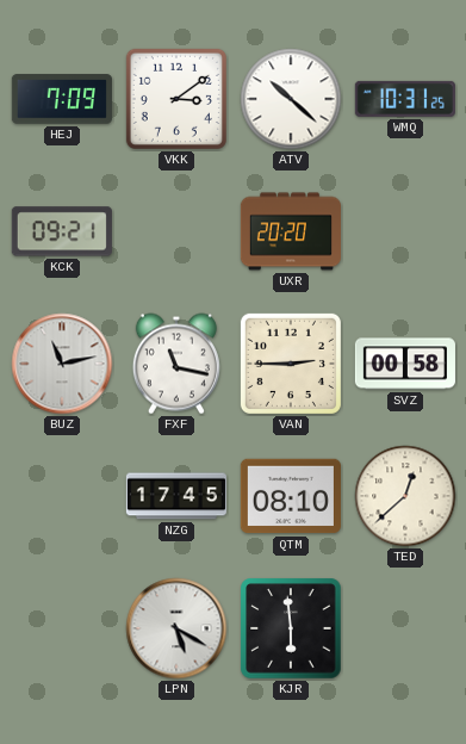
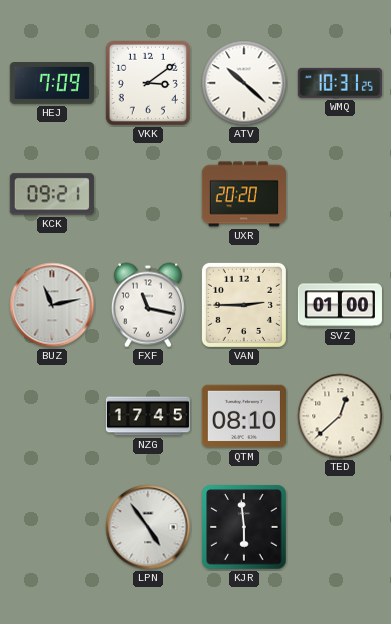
SVZ: 00:58 -> 01:00 (340, 305)
LPN: 5:20 -> 4:54 (148, 527)
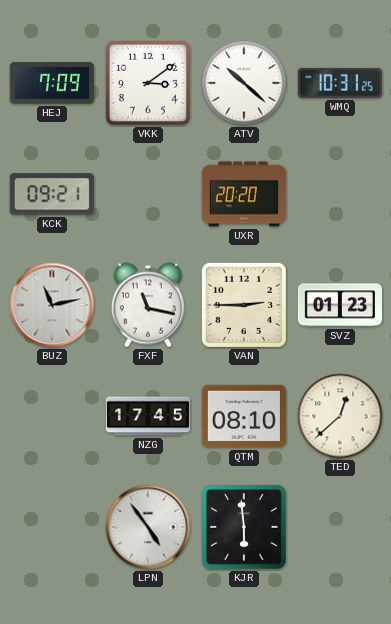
SVZ: 01:00 -> 01:23 (340, 305)
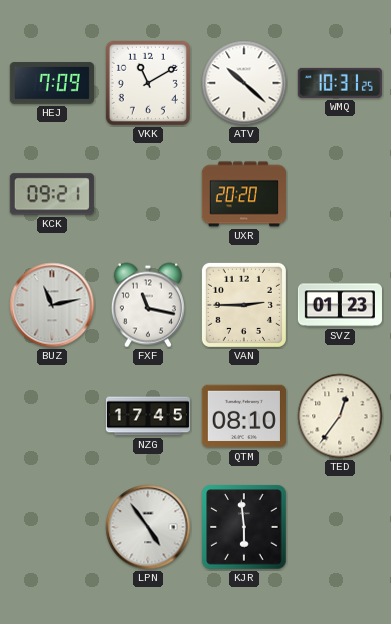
VKK: 3:09 -> 11:10 (148, 83)
TED: 12:38 -> 12:36 (340, 416)
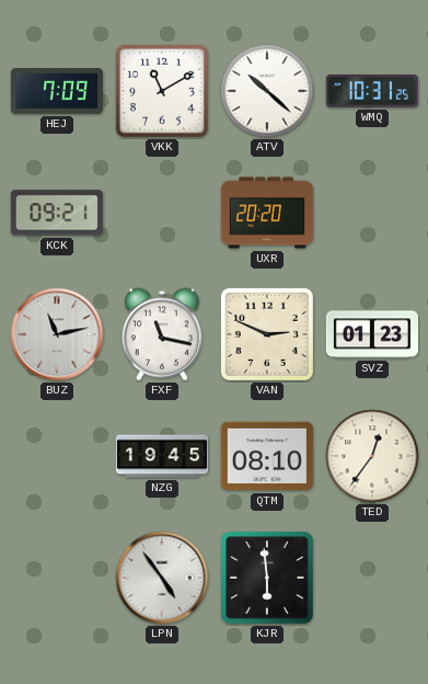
VAN: 2:45 -> 2:49 (267, 334)
NZG: 17:45 -> 19:45 (162, 456)
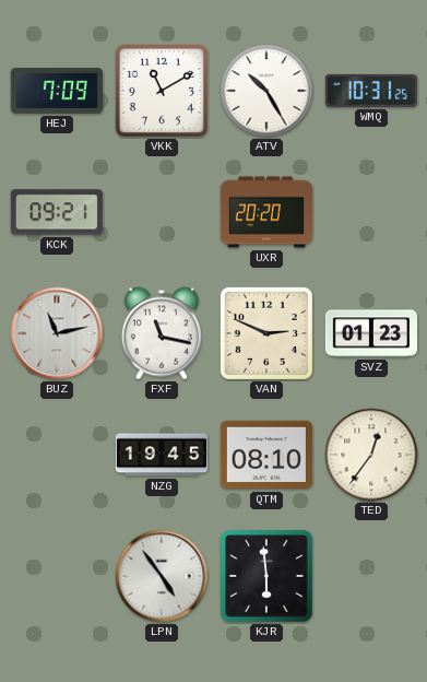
ATV: 10:22 -> 10:25 (266, 91)
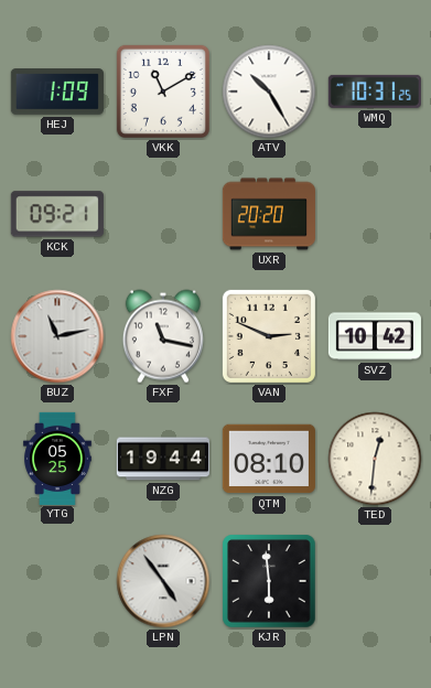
HEJ: 7:09 -> 1:09 (57, 92)
SVZ: 01:23 -> 10:42 (375, 336)
YTG: none -> 05:25 (57, 458)
NZG: 19:45 -> 19:44 (163, 459)
TED: 12:36 -> 12:31 (375, 459)
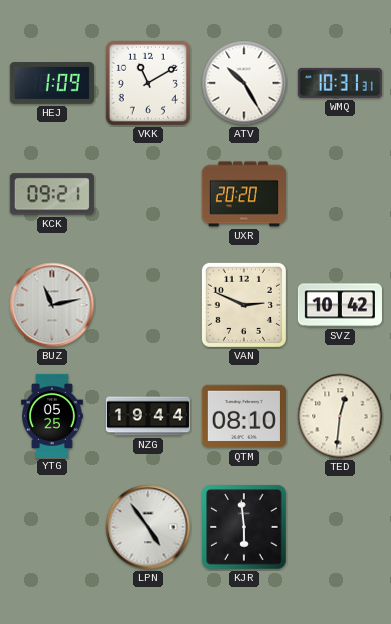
WMQ: 10:31:25 -> 10:31:31 (340, 83)
FXF: 11:17 -> none (163, 336)
